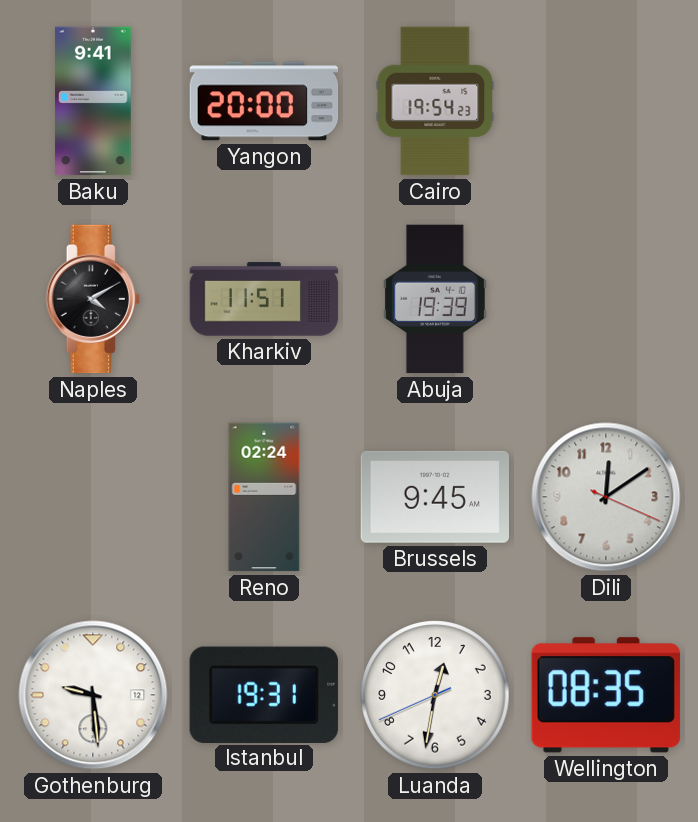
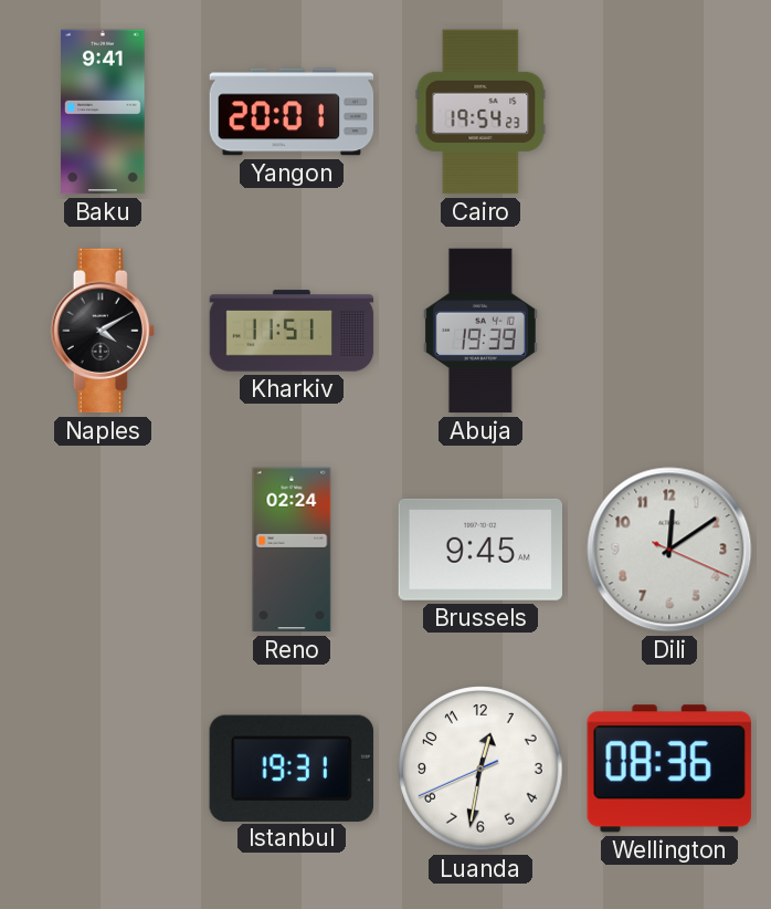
Yangon: 20:00 -> 20:01 (292, 112)
Gothenburg: 9:29 -> none (93, 695)
Wellington: 08:35 -> 08:36 (669, 769)
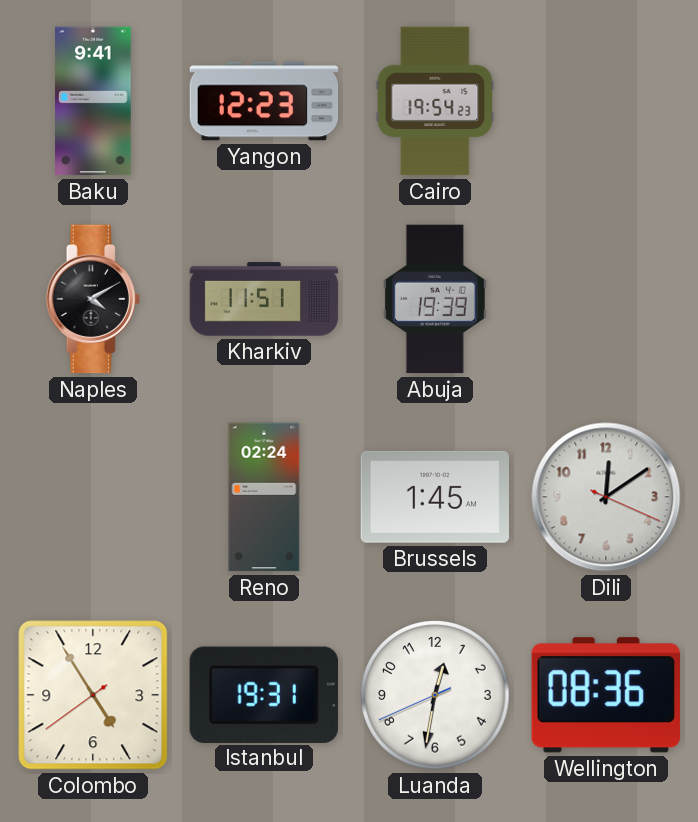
Yangon: 20:01 -> 12:23 (264, 101)
Brussels: 9:45 -> 1:45 (434, 497)
Colombo: none -> 4:54 (93, 695)
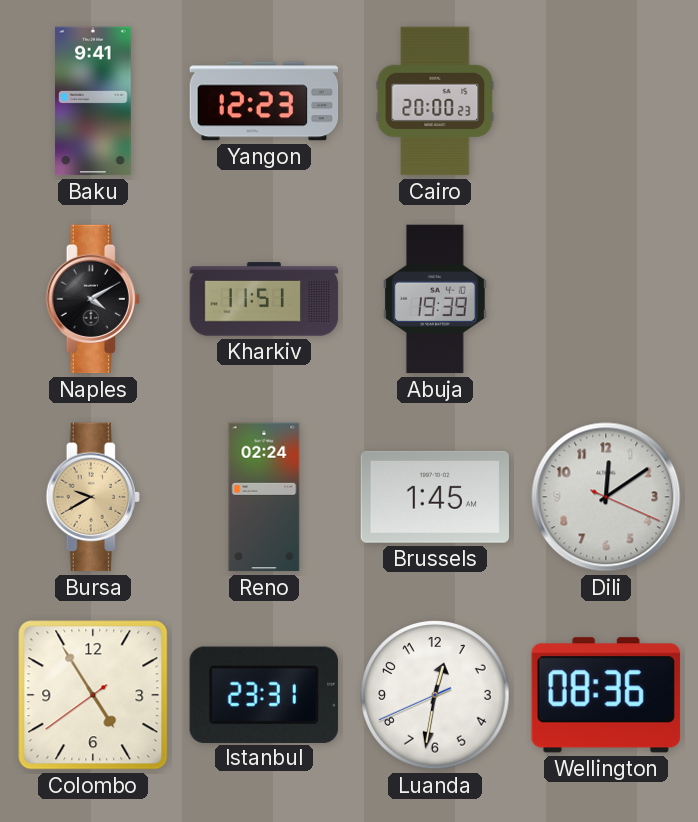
Cairo: 19:54 -> 20:00 (435, 101)
Bursa: none -> 9:40 (93, 497)
Istanbul: 19:31 -> 23:31 (264, 694)
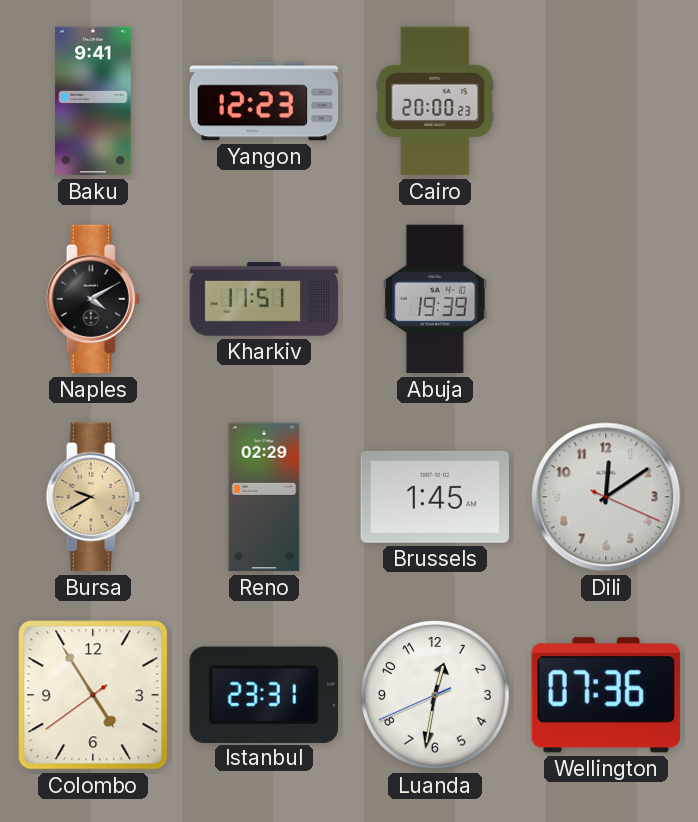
Reno: 02:24 -> 02:29 (264, 497)
Wellington: 08:36 -> 07:36 (606, 695)
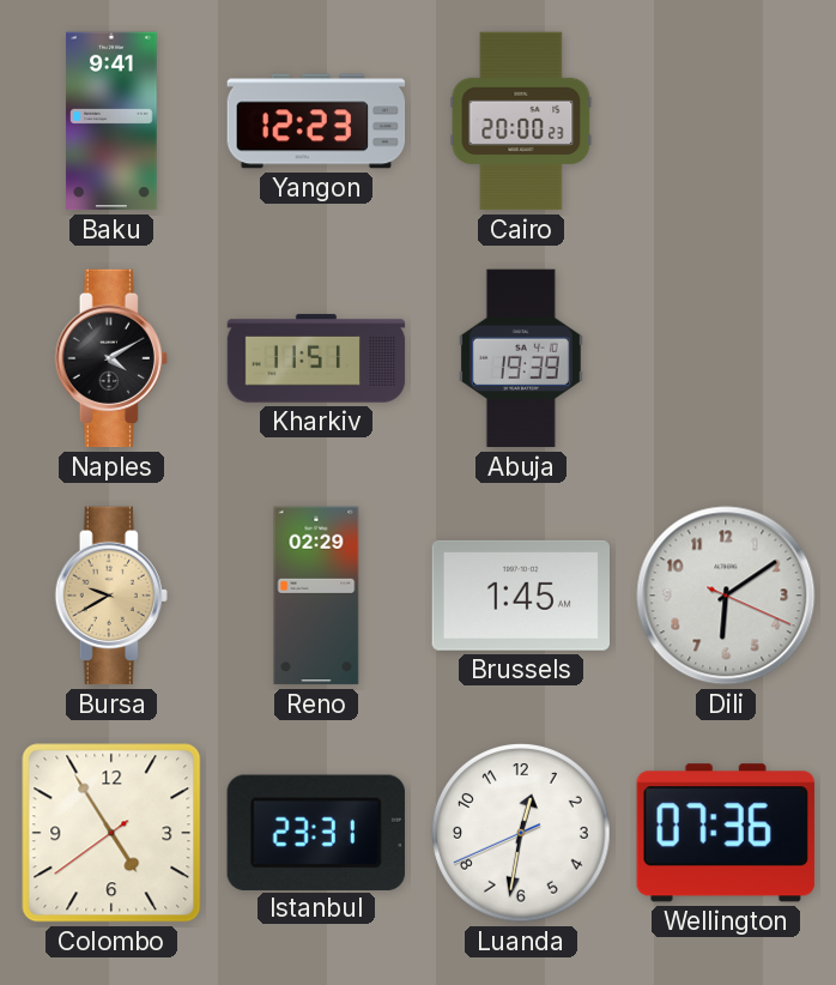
Dili: 12:09 -> 6:09 (726, 596)
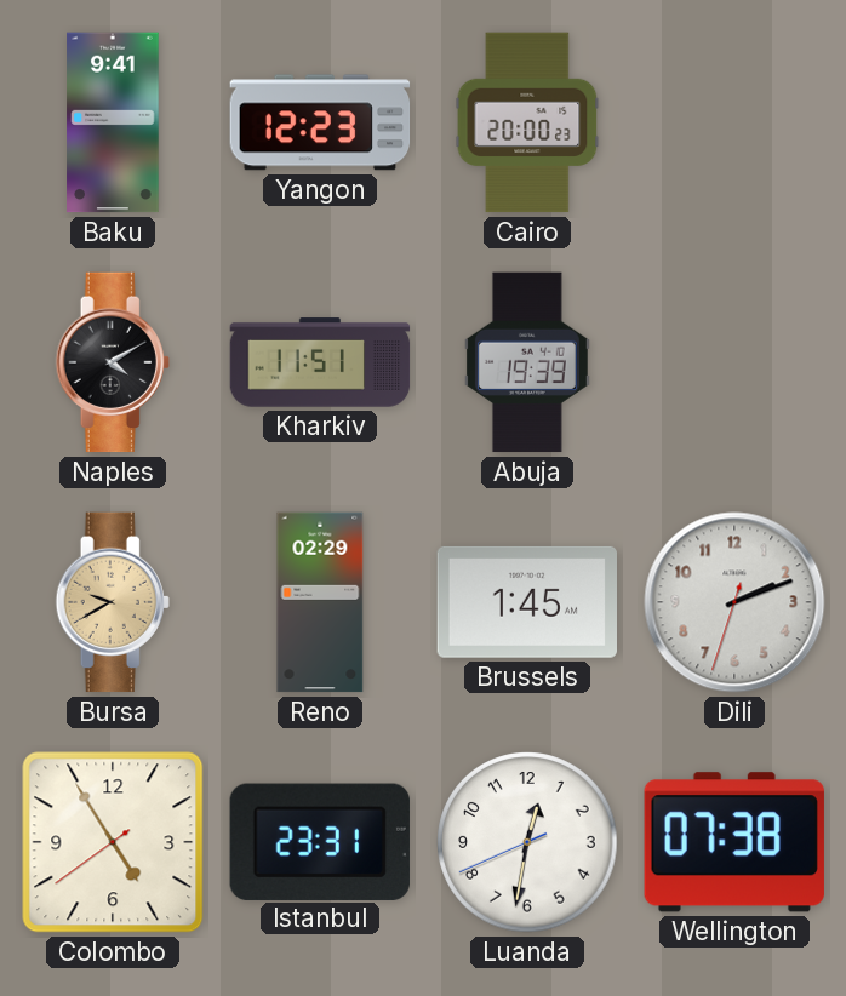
Dili: 6:09 -> 2:11 (734, 602)
Wellington: 07:36 -> 07:38 (734, 842)
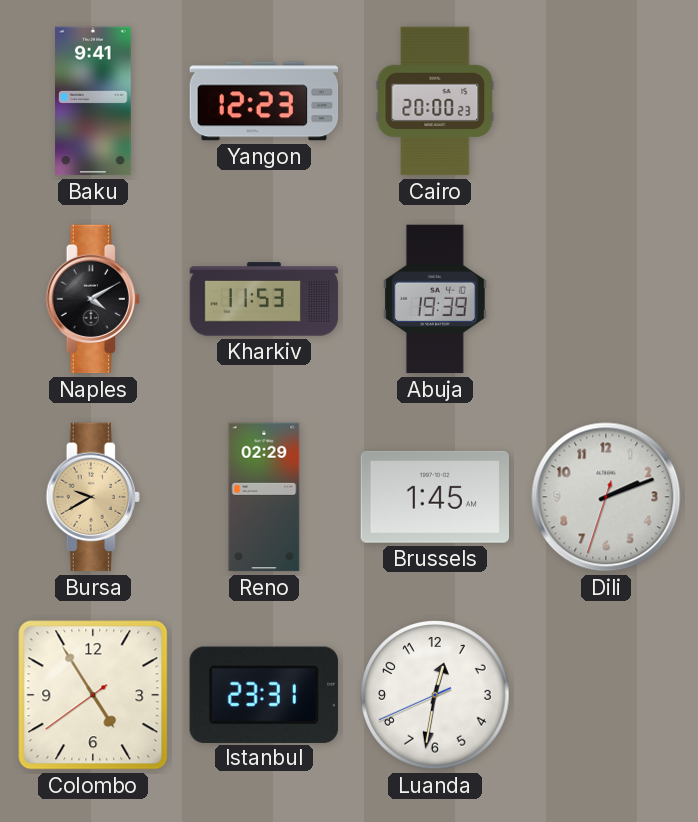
Kharkiv: 11:51 -> 11:53 (264, 299)
Wellington: 07:38 -> none (734, 842)
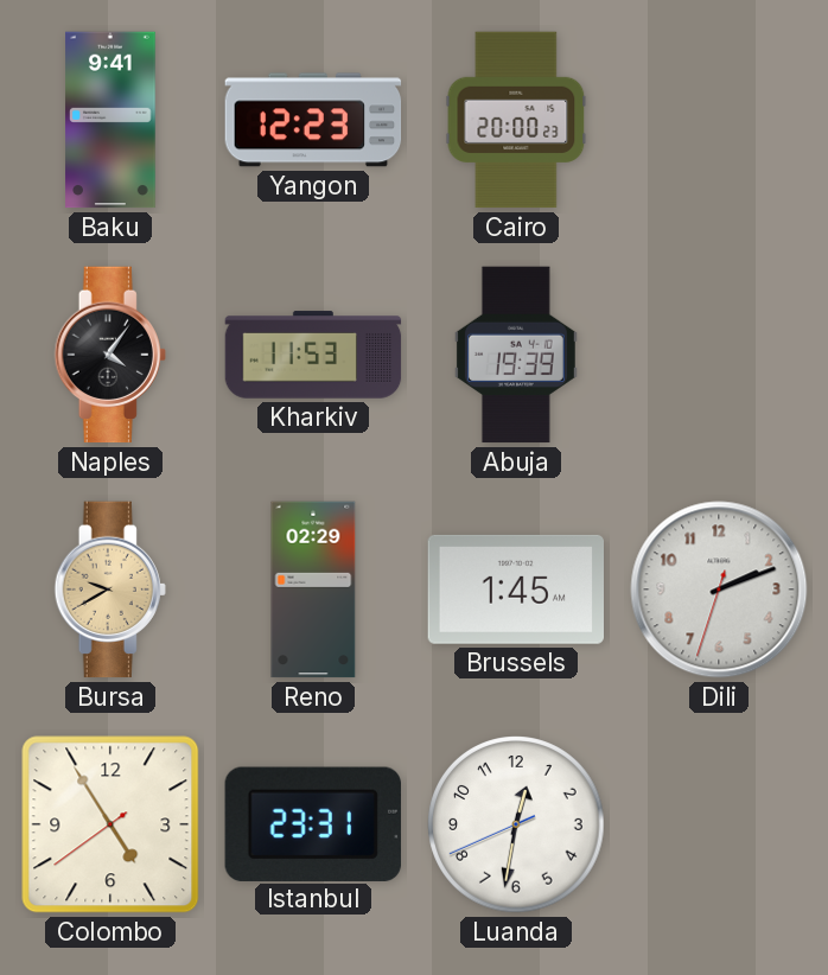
Naples: 4:10 -> 4:06 (110, 355)
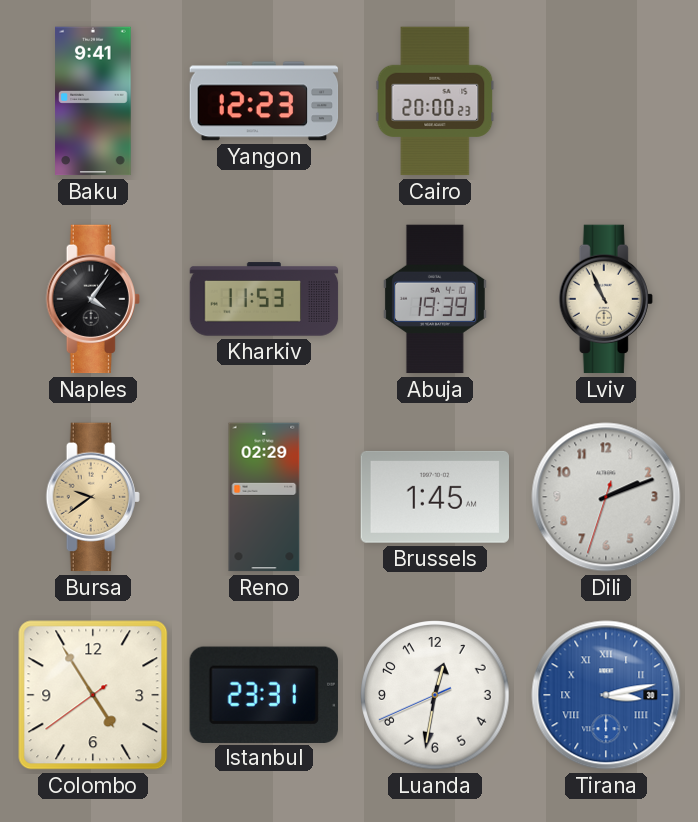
Lviv: none -> 10:56 (606, 299)
Bursa: 9:40 -> 9:39 (93, 497)
Tirana: none -> 3:13 (606, 695)
